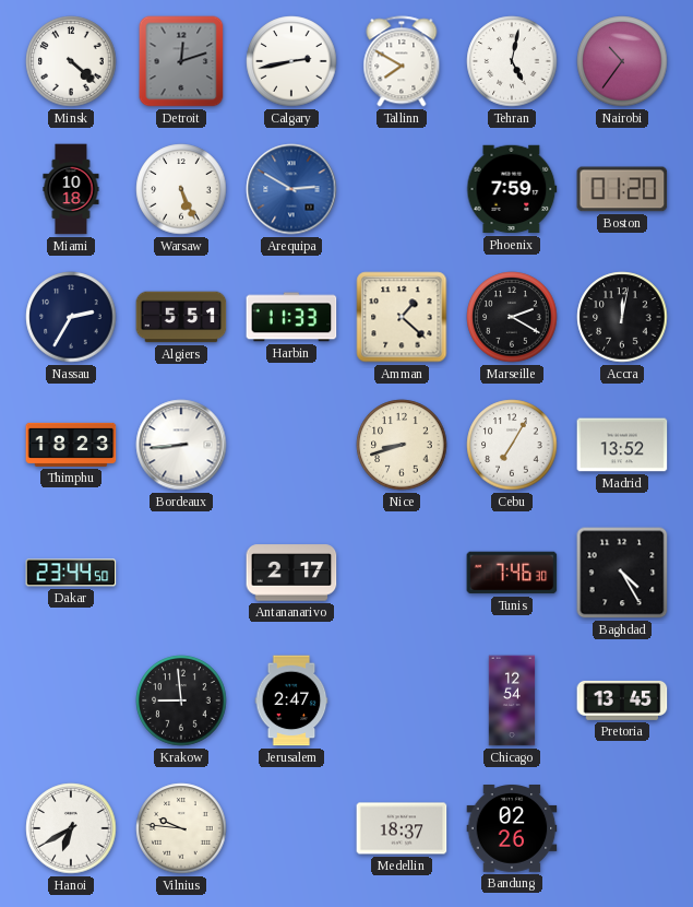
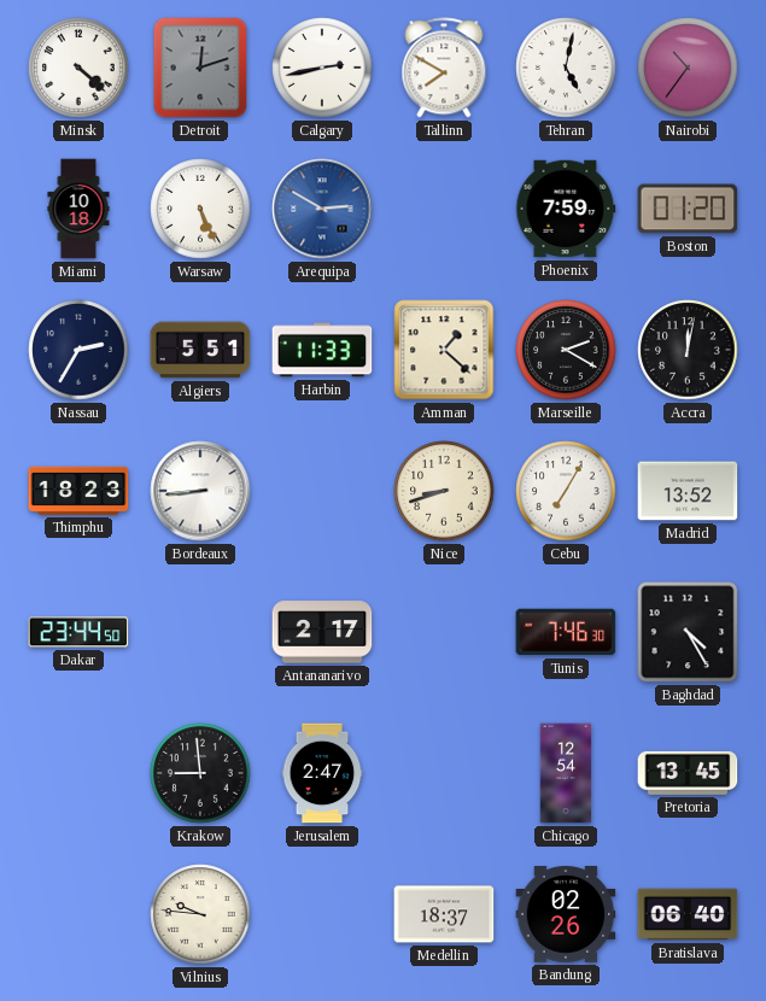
Hanoi: 6:40 -> none (71, 828)
Bratislava: none -> 06:40 (688, 914)
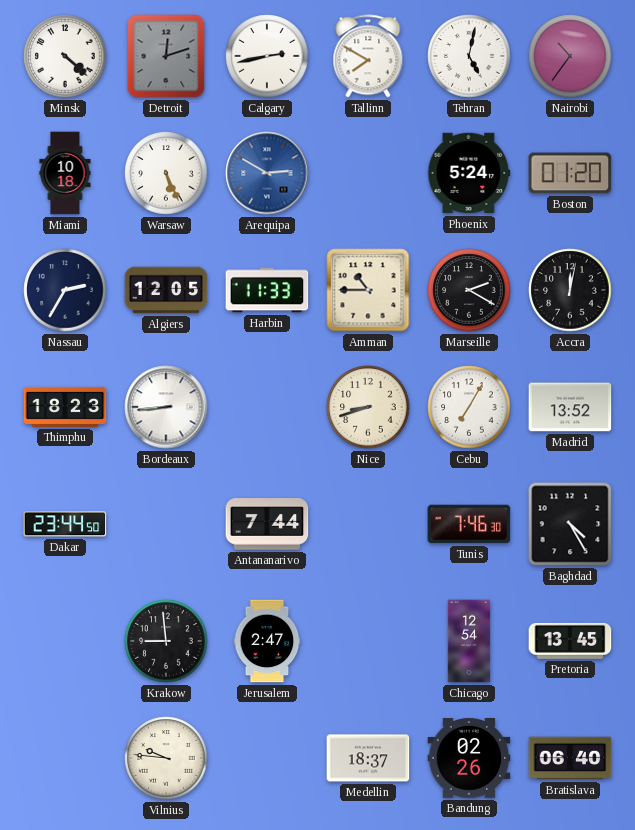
Phoenix: 7:59 -> 5:24 (469, 173)
Algiers: 5:51 -> 12:05 (166, 290)
Amman: 1:22 -> 10:45 (368, 290)
Antananarivo: 2:17 -> 7:44 (267, 524)
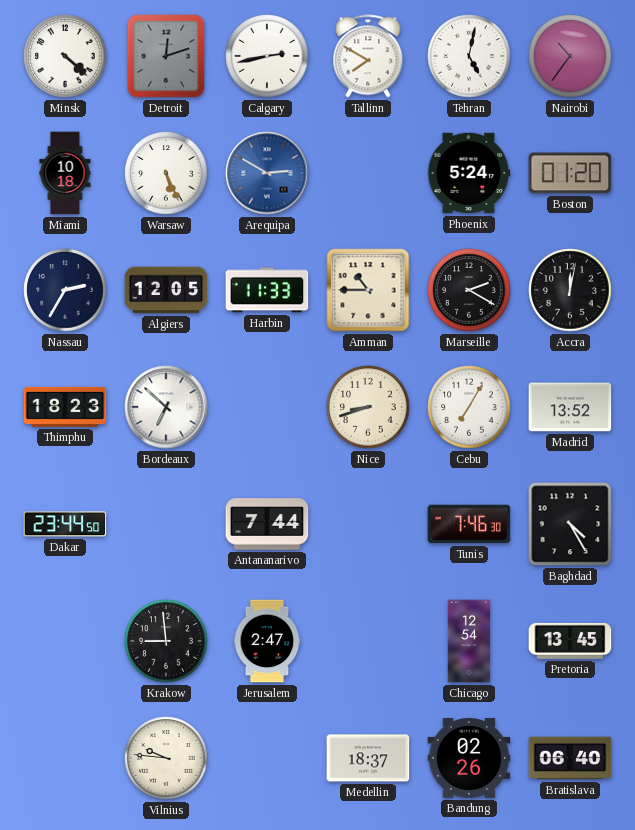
Bordeaux: 8:44 -> 6:52 (166, 407)
